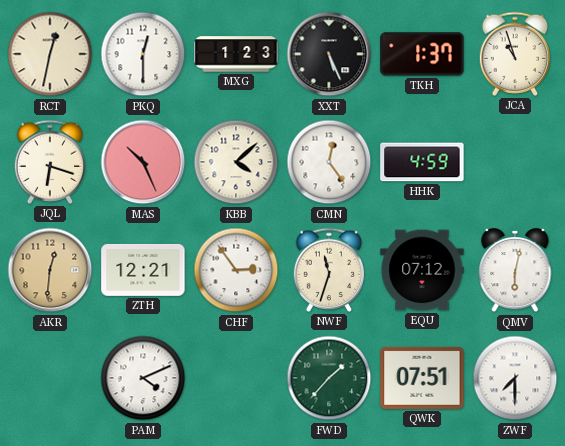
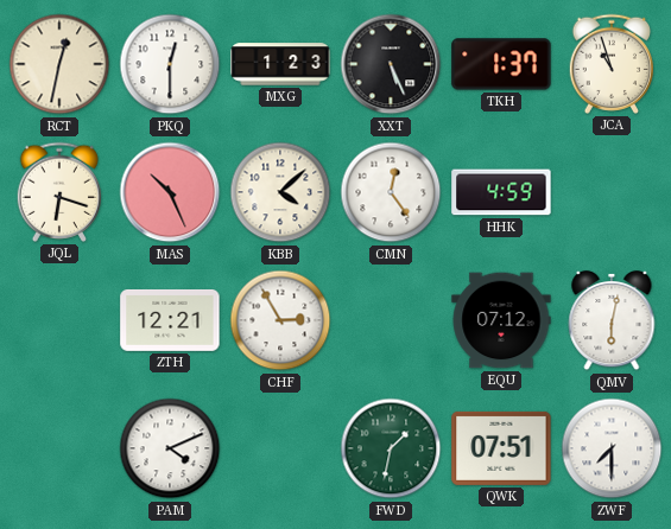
AKR: 12:31 -> none (50, 270)
CHF: 2:54 -> 2:55 (280, 320)
NWF: 11:33 -> none (328, 270)
FWD: 1:37 -> 1:32 (391, 448)
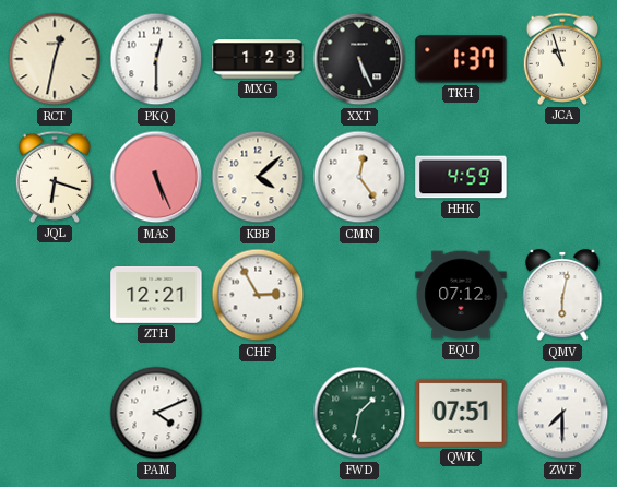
MAS: 10:26 -> 5:26 (156, 177)
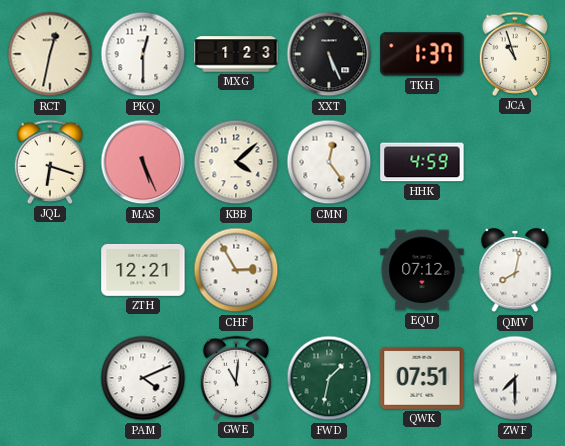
QMV: 6:02 -> 8:02 (515, 270)
GWE: none -> 11:01 (235, 378)
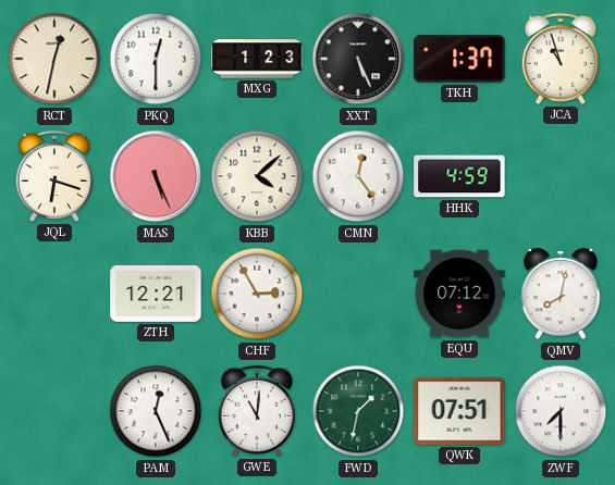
PAM: 4:11 -> 12:26 (156, 411)
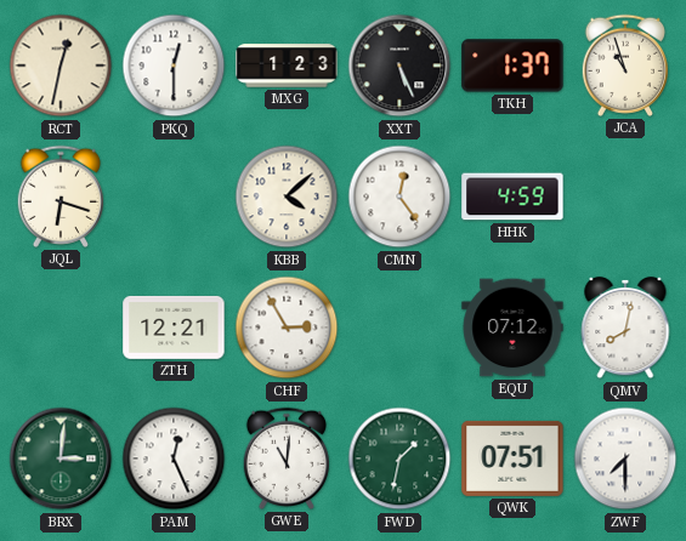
MAS: 5:26 -> none (156, 176)
BRX: none -> 3:01 (61, 459)
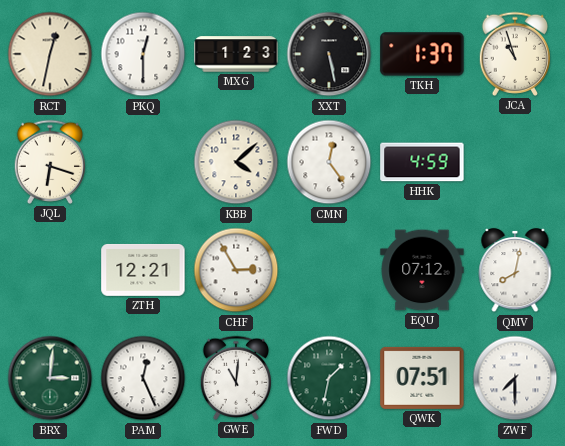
XXT: 5:26 -> 5:28 (329, 54)
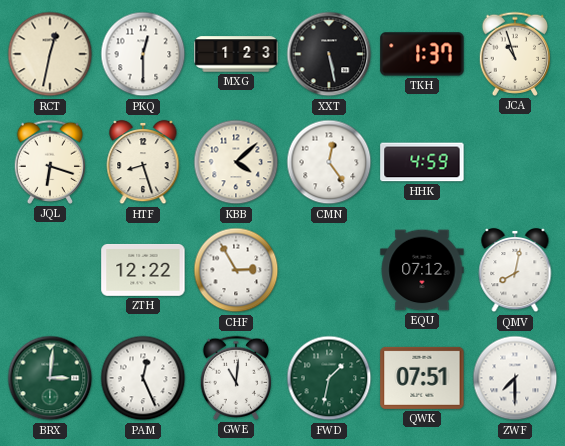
HTF: none -> 8:27 (143, 162)
ZTH: 12:21 -> 12:22 (143, 270)
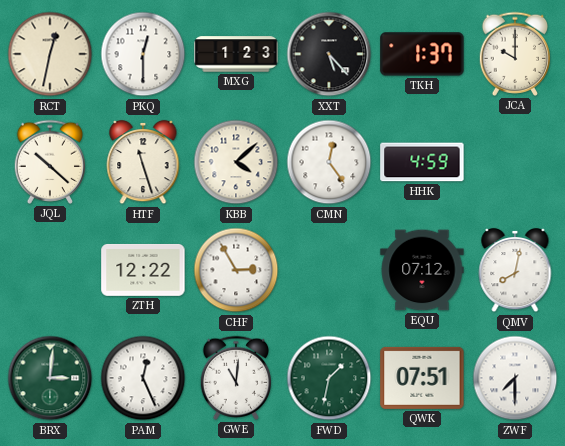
XXT: 5:28 -> 5:23 (329, 54)
JCA: 10:57 -> 10:00 (514, 54)
JQL: 6:18 -> 10:22 (49, 162)
HTF: 8:27 -> 11:27 (143, 162)
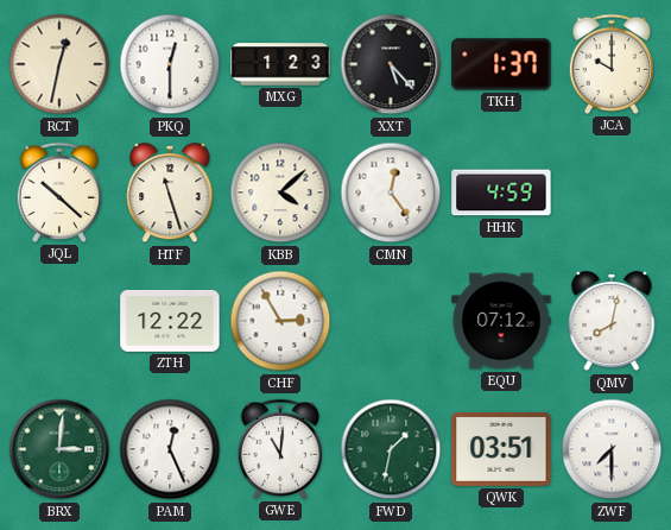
QWK: 07:51 -> 03:51 (501, 449)
